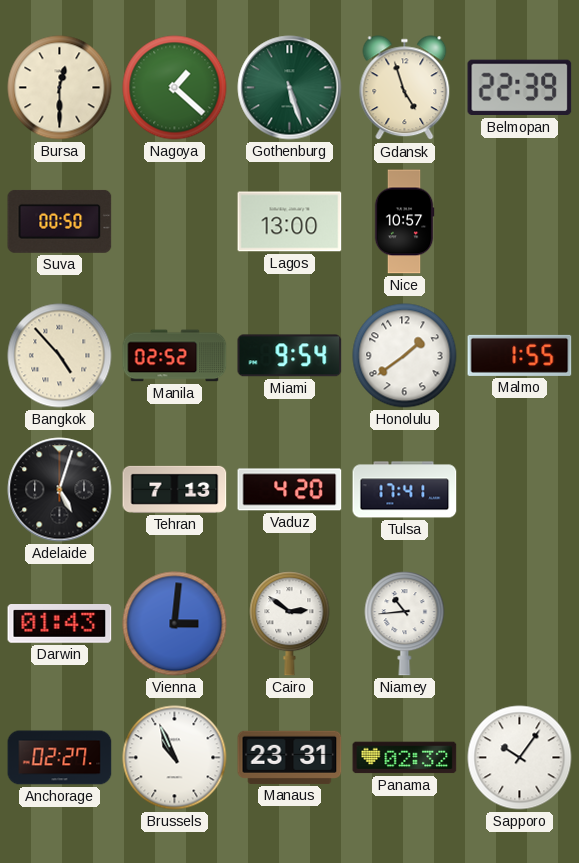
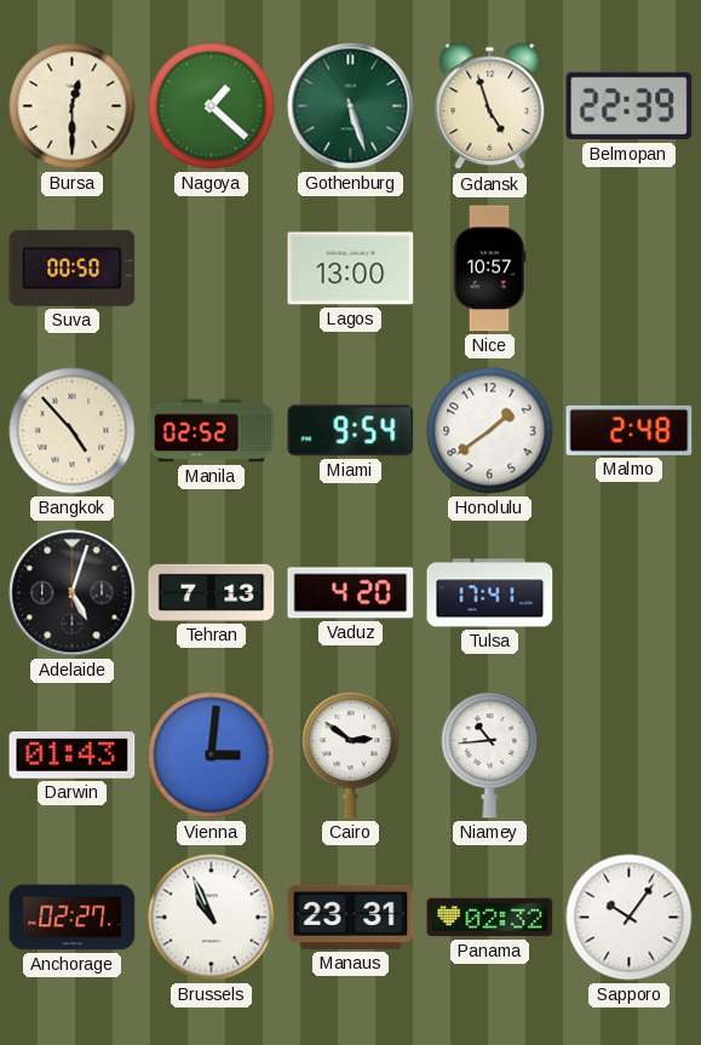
Malmo: 1:55 -> 2:48 (630, 430)
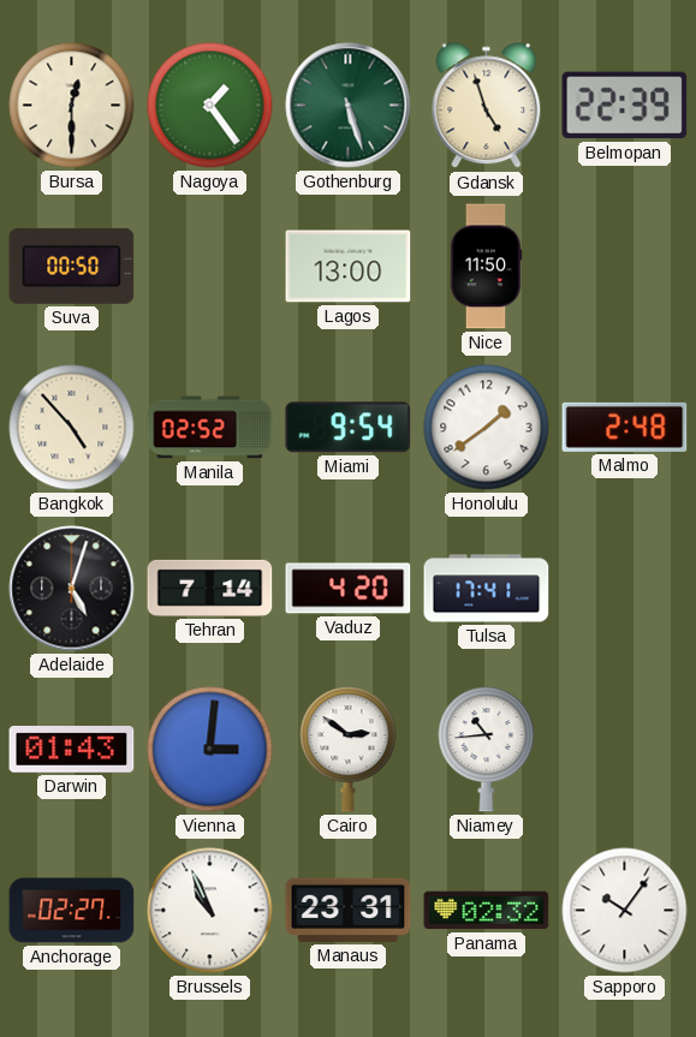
Nagoya: 1:22 -> 1:24 (210, 106)
Nice: 10:57 -> 11:50 (486, 267)
Tehran: 7:13 -> 7:14 (210, 588)
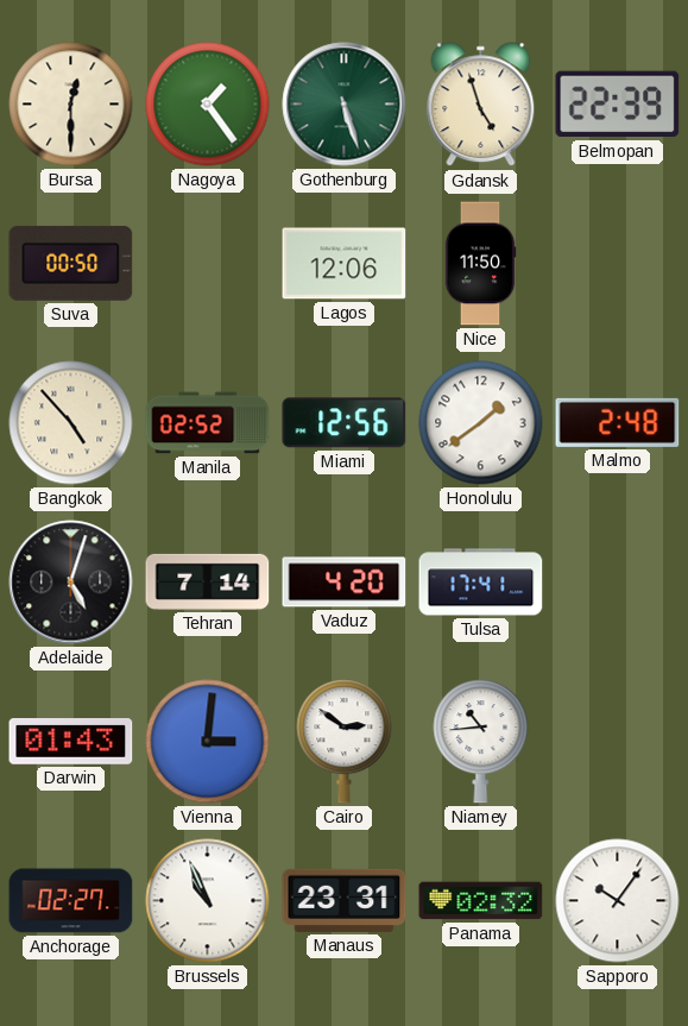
Lagos: 13:00 -> 12:06 (345, 264)
Miami: 9:54 -> 12:56 (345, 423)
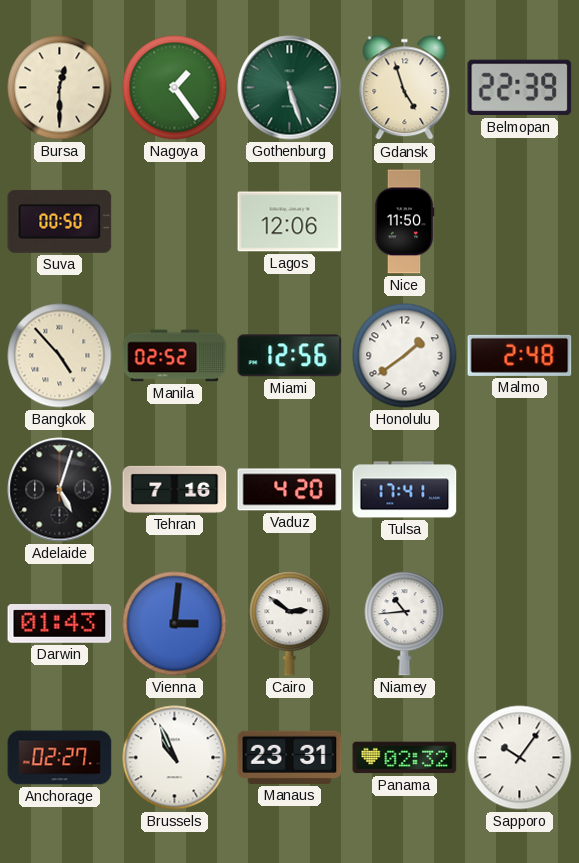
Tehran: 7:14 -> 7:16 (175, 489)
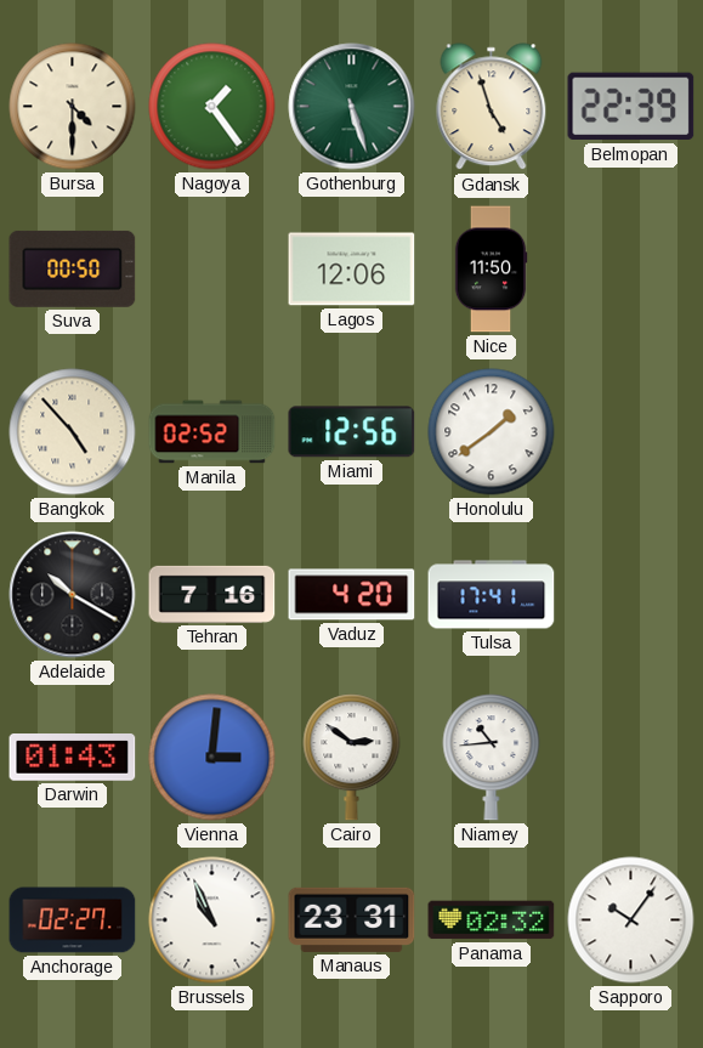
Bursa: 12:30 -> 4:30 (73, 107)
Malmo: 2:48 -> none (520, 355)
Adelaide: 5:03 -> 10:20 (73, 595)
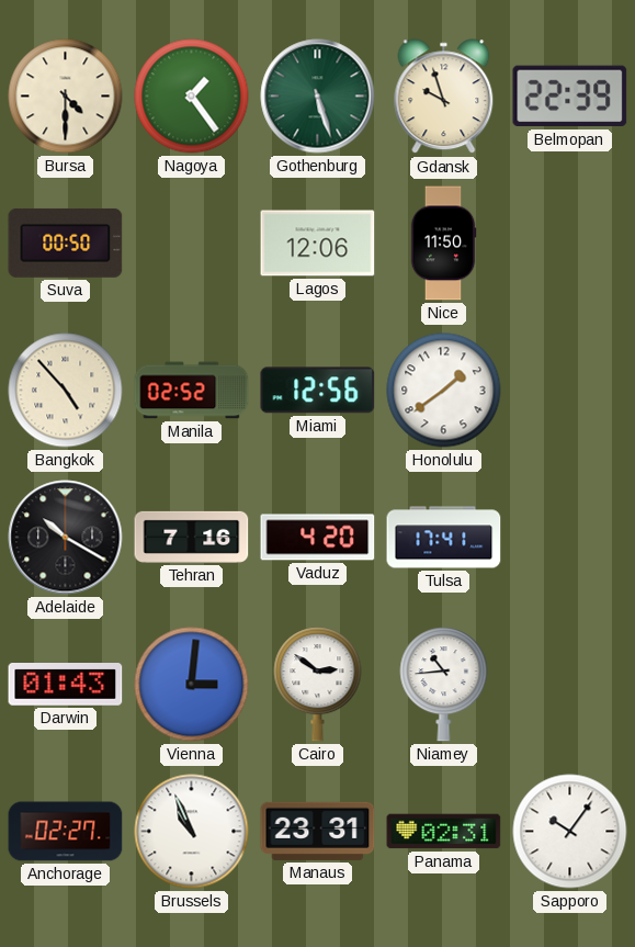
Gdansk: 4:57 -> 9:57 (444, 97)
Panama: 02:32 -> 02:31 (444, 832)
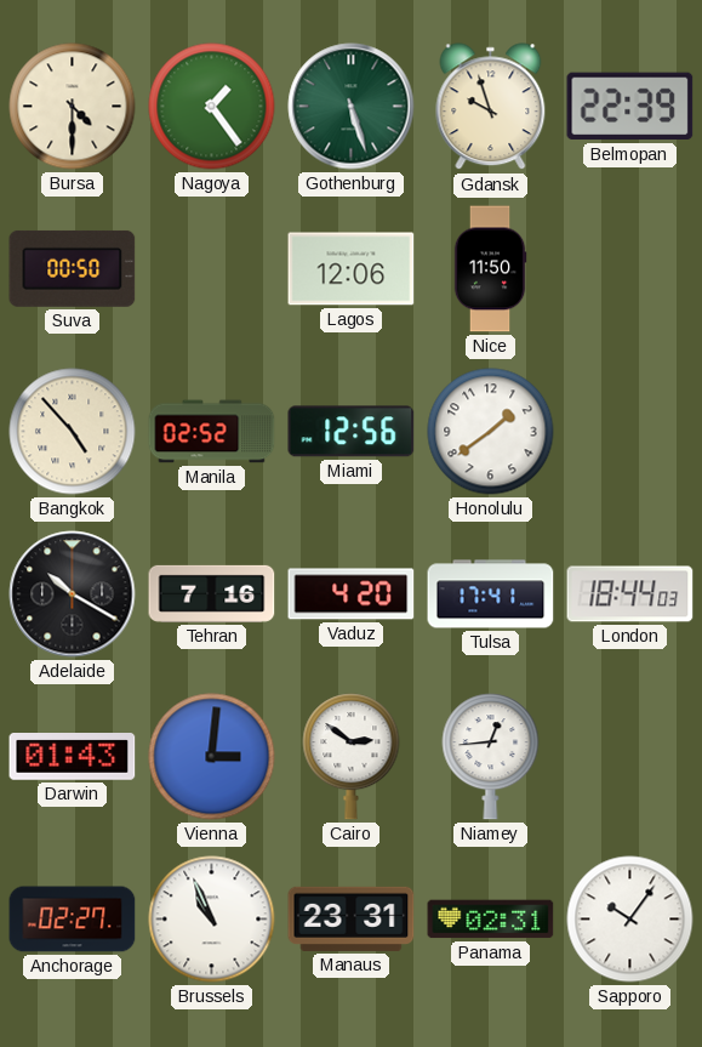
London: none -> 18:44 (630, 594)
Niamey: 10:44 -> 12:44 (491, 757)
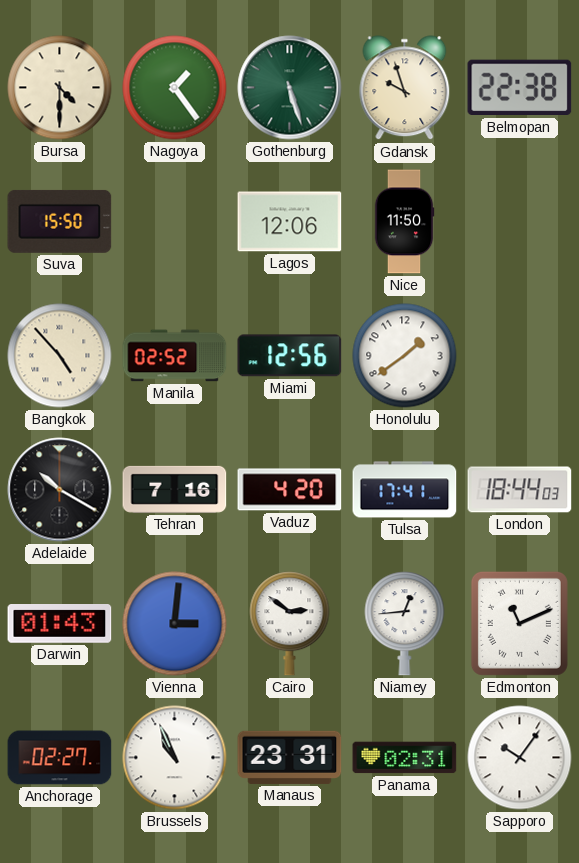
Belmopan: 22:39 -> 22:38 (520, 88)
Suva: 00:50 -> 15:50 (60, 221)
Edmonton: none -> 11:11 (519, 623)
